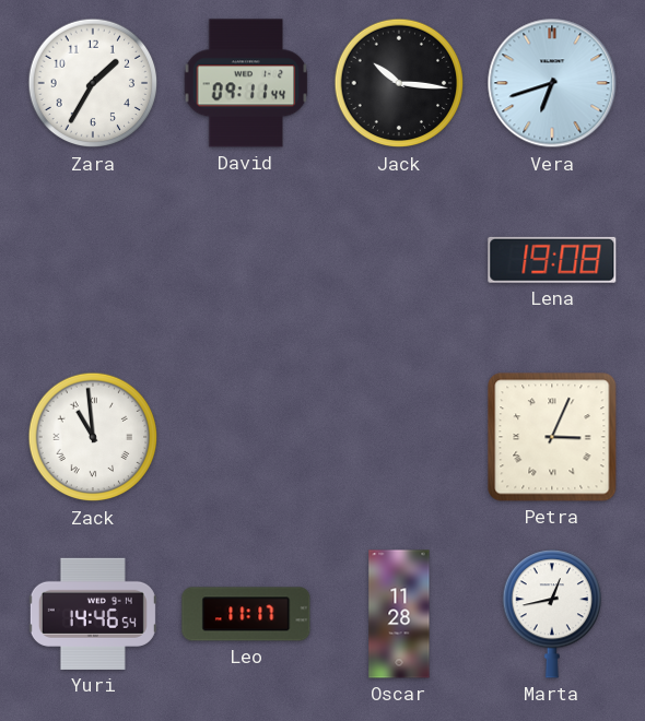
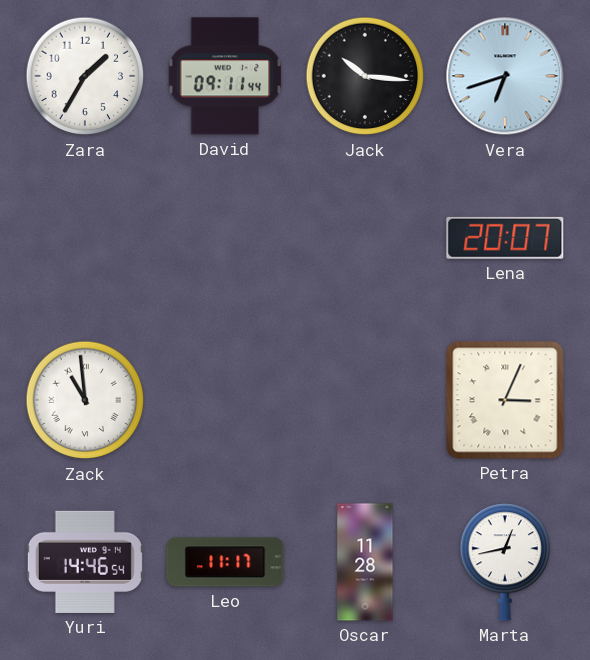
Lena: 19:08 -> 20:07 (505, 238)
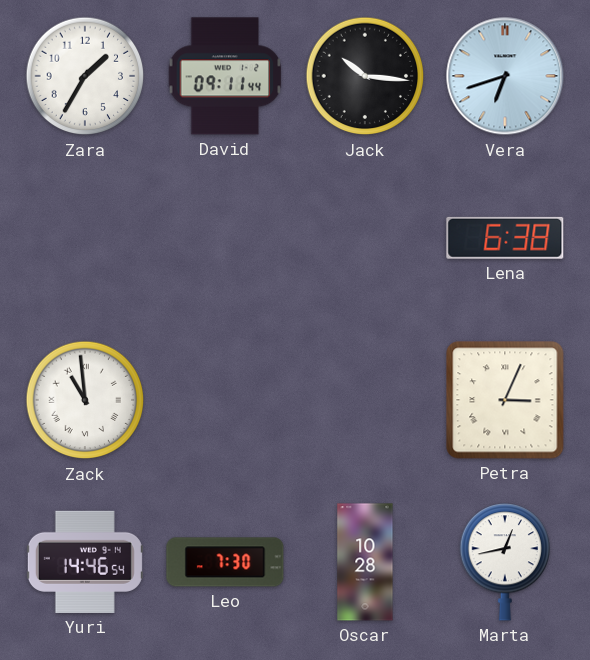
Lena: 20:07 -> 6:38 (505, 238)
Leo: 11:17 -> 7:30 (225, 562)
Oscar: 11:28 -> 10:28 (365, 562)
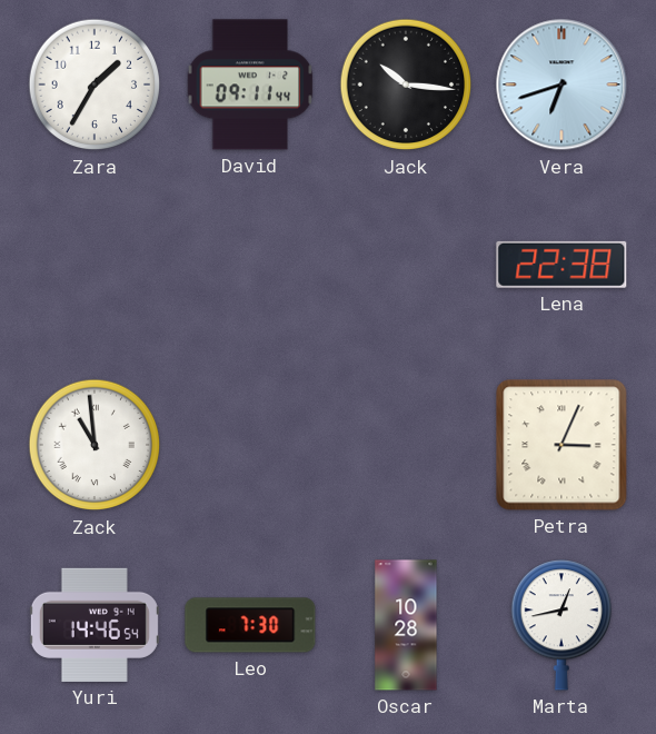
Lena: 6:38 -> 22:38 (561, 265)
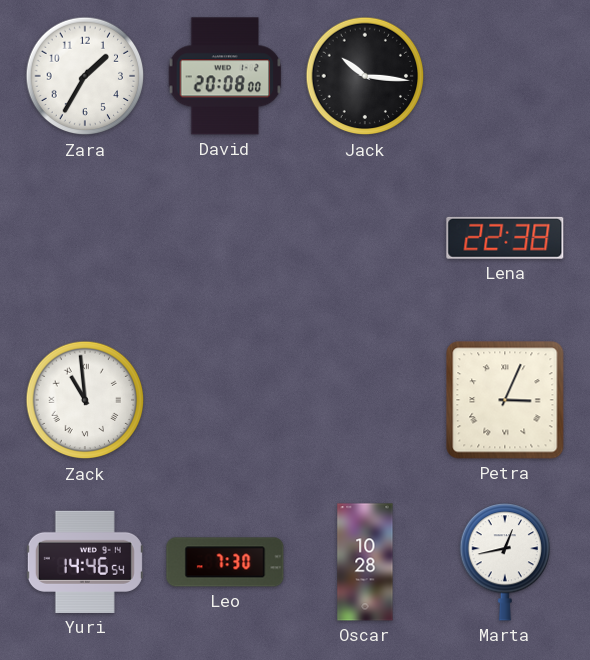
David: 09:11 -> 20:08 (225, 76)
Vera: 6:42 -> none (561, 85)
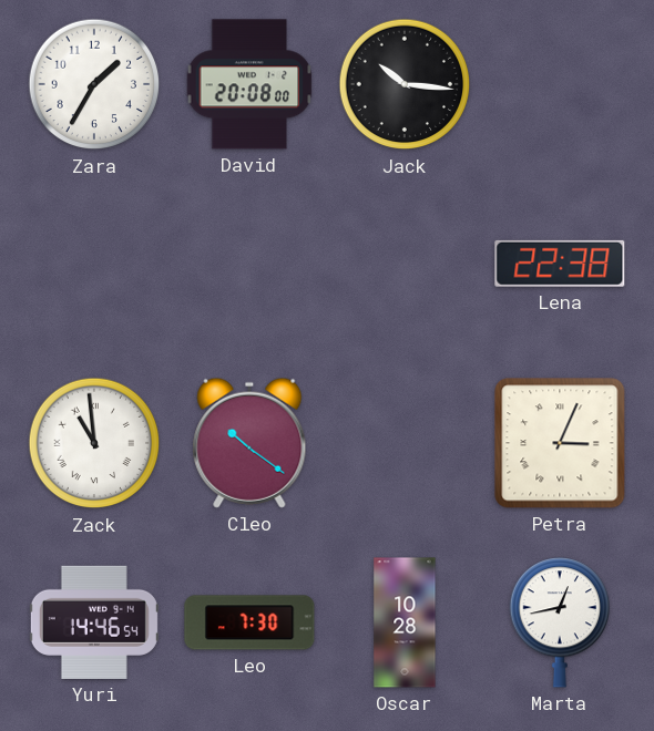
Cleo: none -> 10:21 (249, 443)
